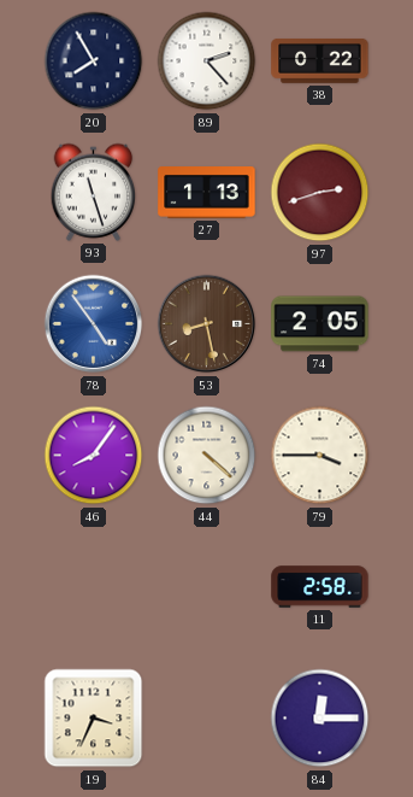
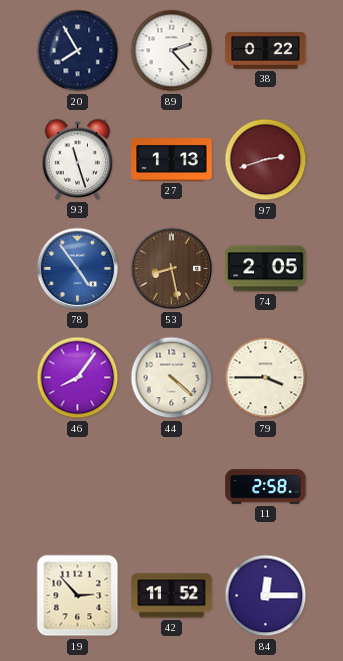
19: 3:34 -> 2:53 (78, 596)
42: none -> 11:52 (172, 596)
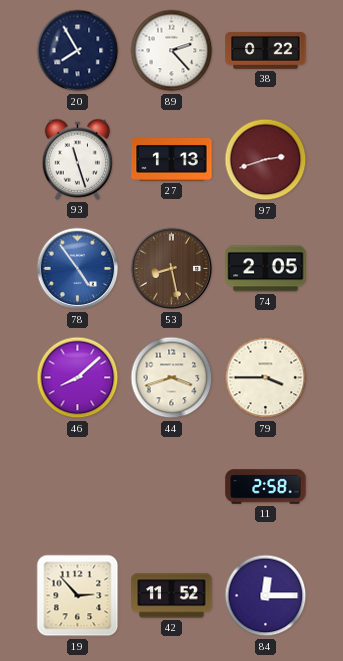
46: 8:06 -> 8:08 (78, 378)
44: 4:22 -> 3:42 (172, 378)
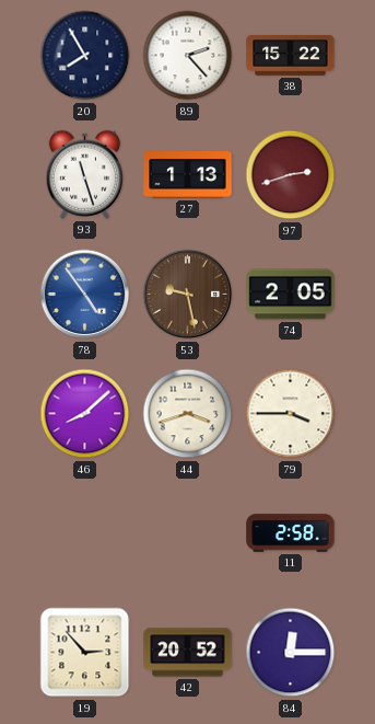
38: 0:22 -> 15:22 (291, 55)
53: 8:28 -> 9:28 (188, 295)
42: 11:52 -> 20:52 (188, 653)
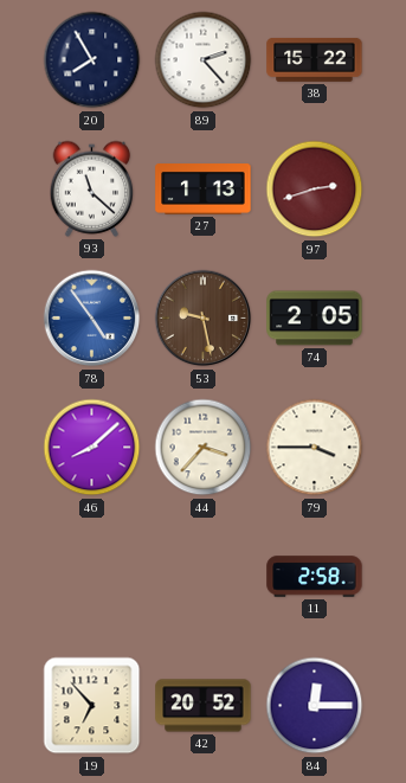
93: 11:27 -> 11:22 (92, 188)
44: 3:42 -> 3:37 (204, 448)
19: 2:53 -> 6:53 (92, 706)
